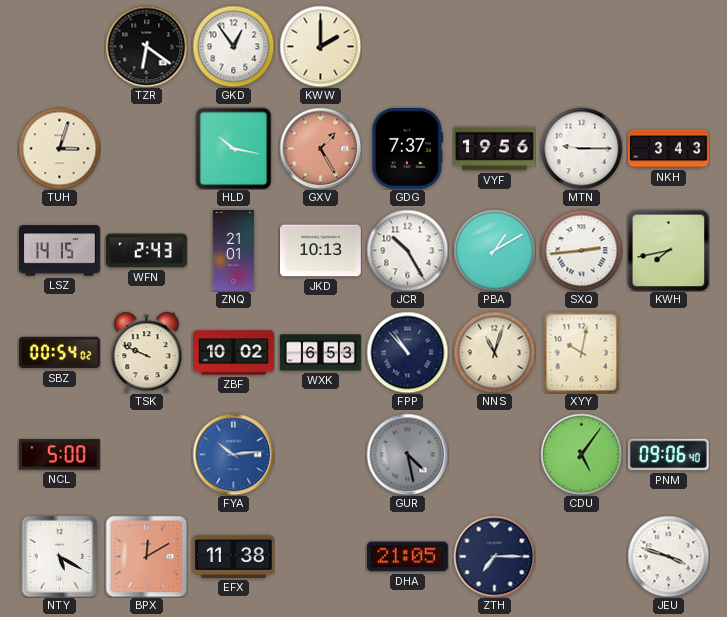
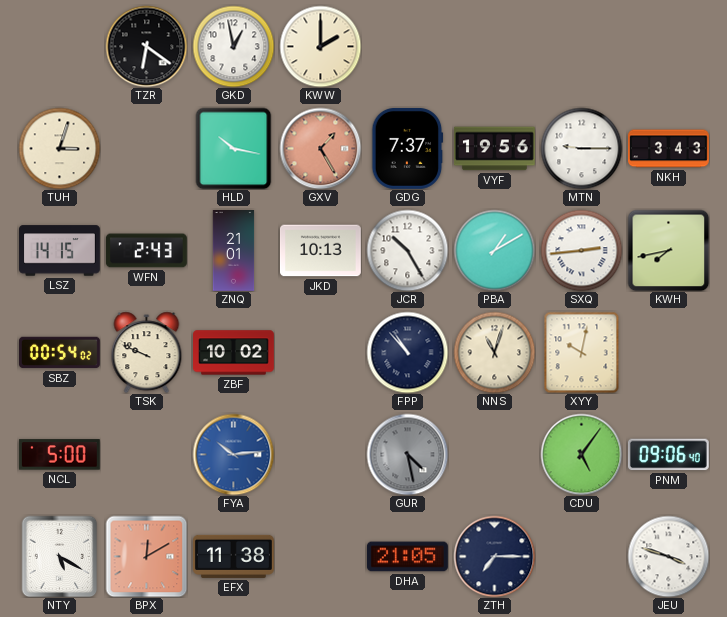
GKD: 12:54 -> 12:58 (233, 46)
WXK: 6:53 -> none (321, 353)
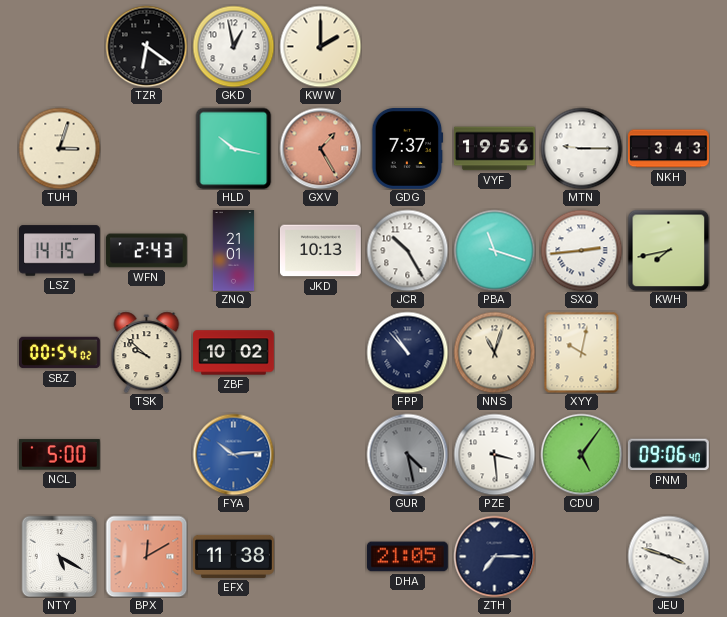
PBA: 1:10 -> 11:18 (494, 250)
TSK: 9:49 -> 9:52 (147, 352)
PZE: none -> 3:29 (494, 454)
